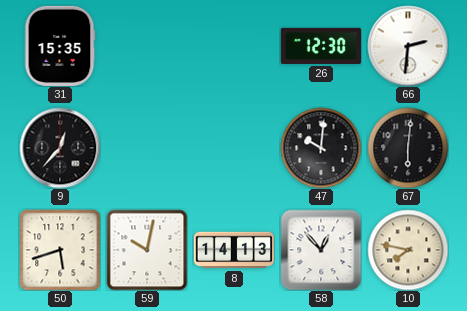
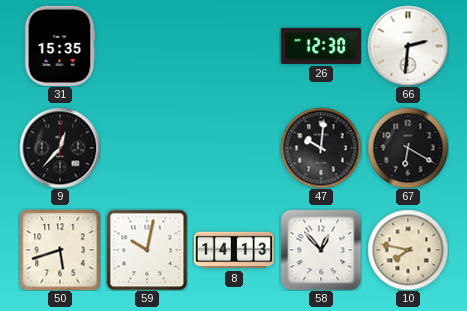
67: 6:01 -> 6:20 (408, 148)
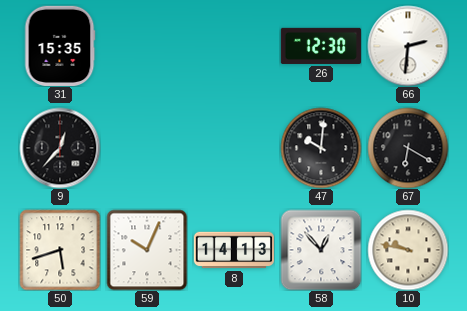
59: 10:02 -> 10:04 (147, 250)
10: 7:47 -> 9:47 (408, 250)
